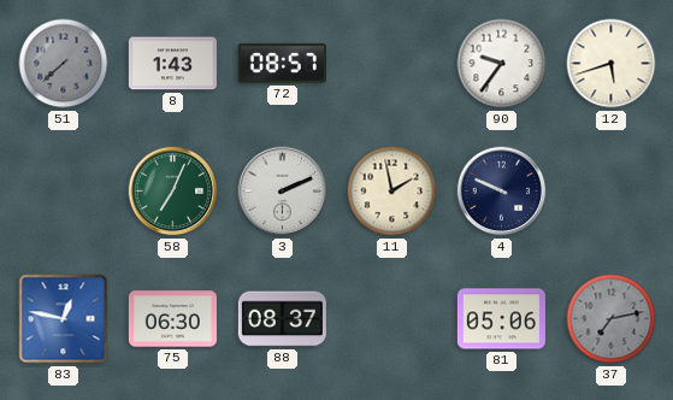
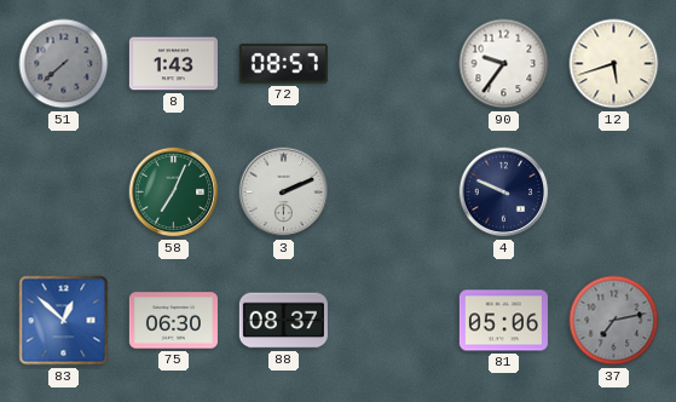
11: 1:58 -> none (392, 192)
83: 12:47 -> 12:52 (64, 321)
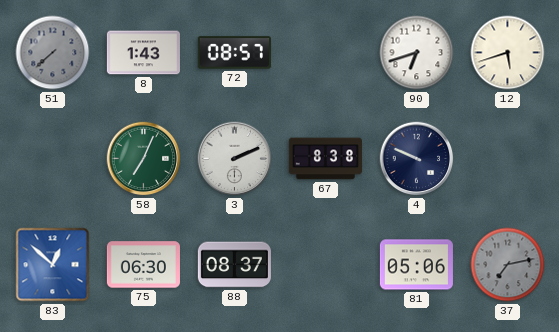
90: 9:36 -> 6:42 (417, 53)
67: none -> 8:38 (325, 159)
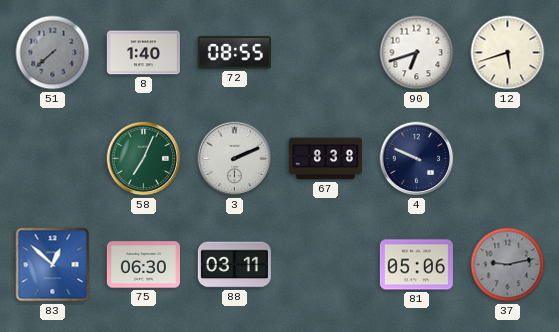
8: 1:43 -> 1:40 (143, 53)
72: 08:57 -> 08:55 (234, 53)
88: 08:37 -> 03:11 (234, 265)
37: 7:13 -> 9:13 (508, 265)
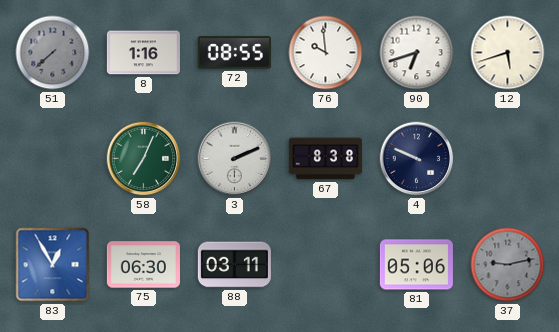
8: 1:40 -> 1:16 (143, 53)
76: none -> 9:59 (326, 53)
83: 12:52 -> 12:55 (53, 265)
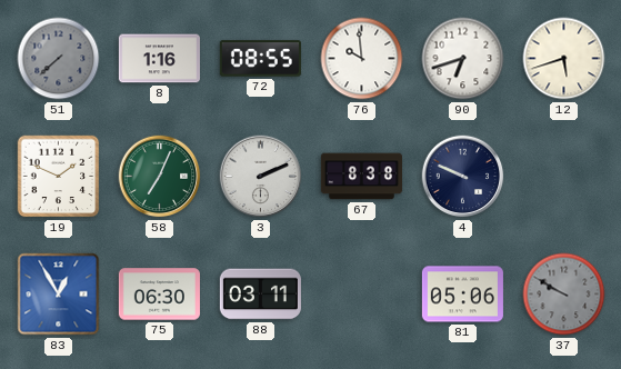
19: none -> 1:49 (59, 177)
37: 9:13 -> 9:50 (564, 295)
